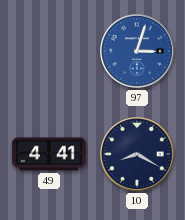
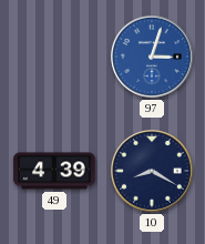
49: 4:41 -> 4:39 (54, 171)
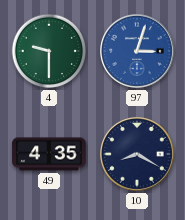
4: none -> 9:30 (49, 51)
49: 4:39 -> 4:35 (49, 154)
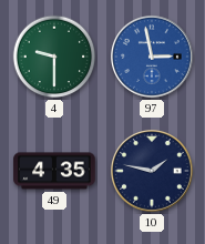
97: 3:03 -> 2:58 (152, 57)
10: 8:20 -> 1:47 (152, 171)
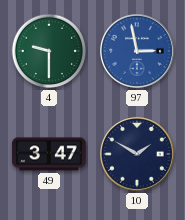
49: 4:35 -> 3:47 (49, 154)
10: 1:47 -> 1:50 (137, 154)
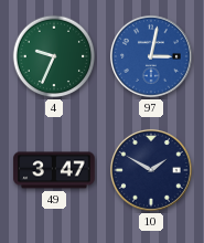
4: 9:30 -> 9:34 (54, 56)
97: 2:58 -> 3:02 (151, 56)
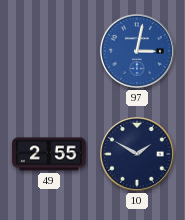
4: 9:34 -> none (54, 56)
49: 3:47 -> 2:55 (49, 154)
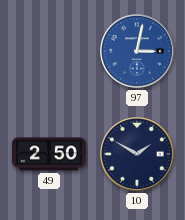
49: 2:55 -> 2:50 (49, 154)
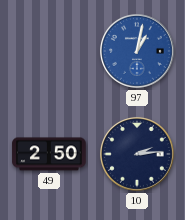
97: 3:02 -> 1:02 (137, 51)
10: 1:50 -> 2:14 (137, 154)
